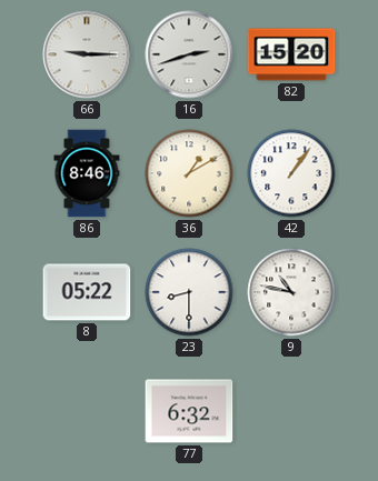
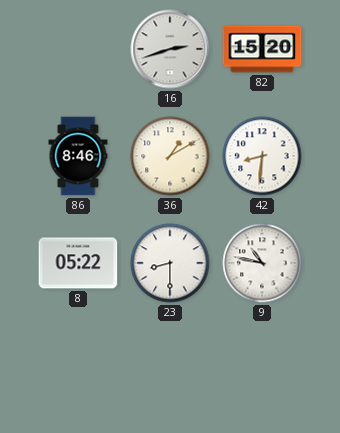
66: 9:15 -> none (87, 54)
42: 1:06 -> 8:31 (262, 156)
77: 6:32 -> none (189, 411)
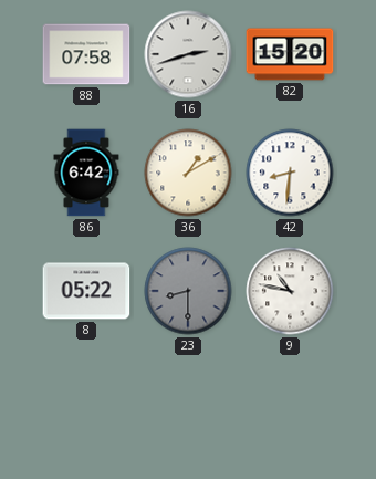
88: none -> 07:58 (86, 54)
86: 8:46 -> 6:42 (86, 173)
23 dial: white -> grey (188, 291)
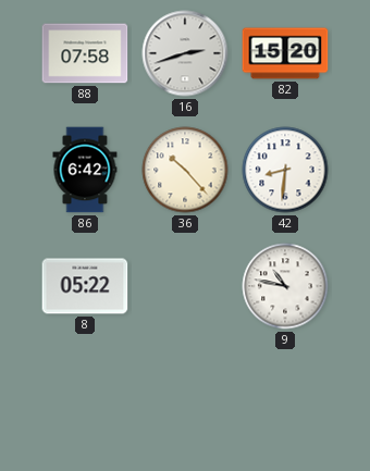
36: 1:10 -> 10:23 (185, 170)
23: 8:30 -> none (188, 291)
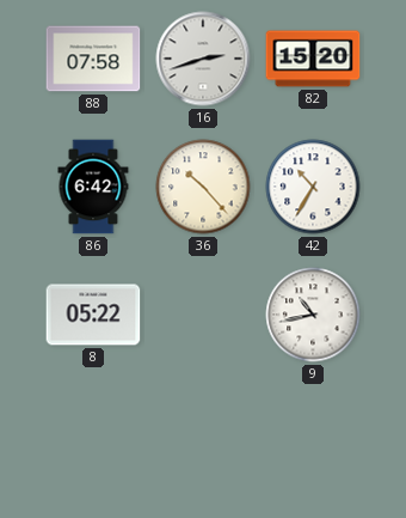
42: 8:31 -> 10:35 (313, 187)
9: 10:47 -> 10:43 (313, 315)
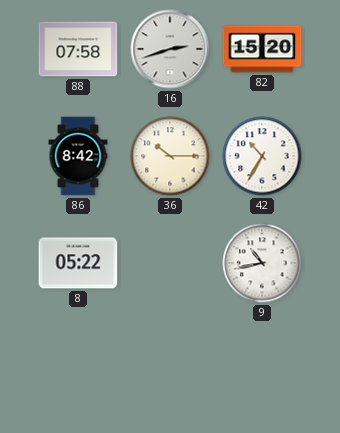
86: 6:42 -> 8:42 (78, 156)
36: 10:23 -> 10:15 (170, 156)
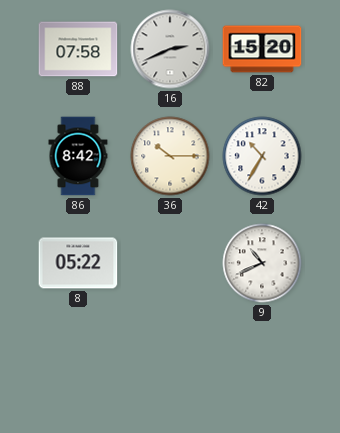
16: 2:42 -> 2:41 (170, 49)
9: 10:43 -> 10:41 (262, 263)
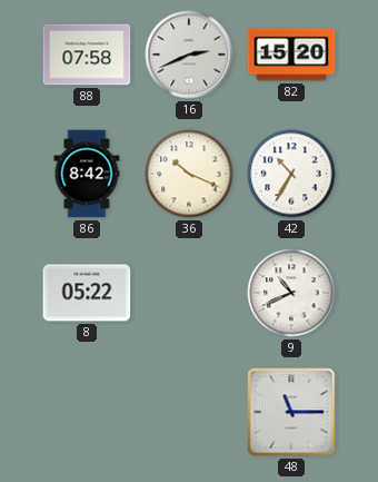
36: 10:15 -> 10:19 (189, 174)
48: none -> 11:15 (291, 412)
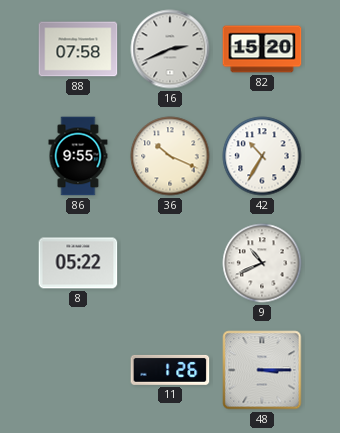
86: 8:42 -> 9:55 (78, 156)
11: none -> 1:26 (170, 370)
48: 11:15 -> 3:15 (262, 370)
